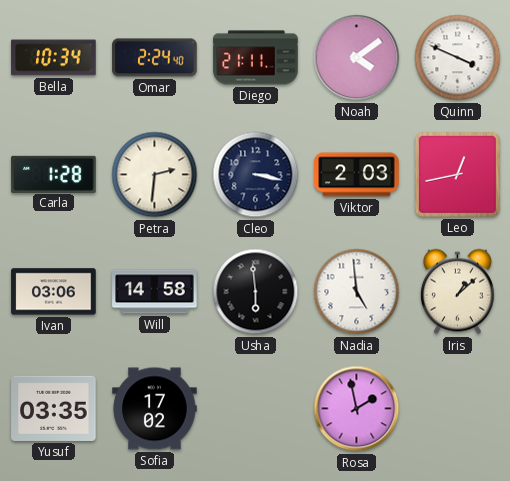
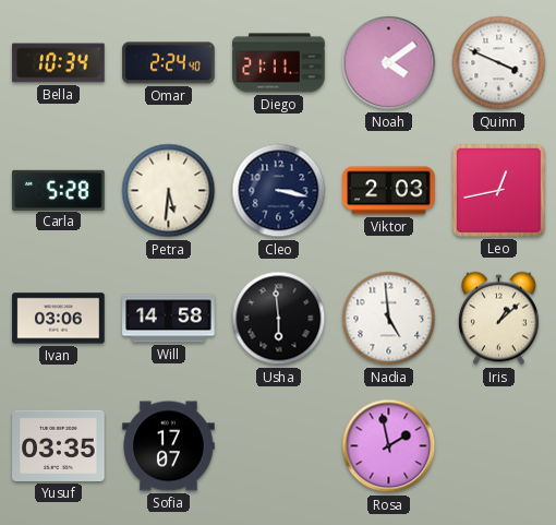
Carla: 1:28 -> 5:28 (59, 190)
Petra: 2:31 -> 5:31 (169, 191)
Sofia: 17:02 -> 17:07 (169, 446)
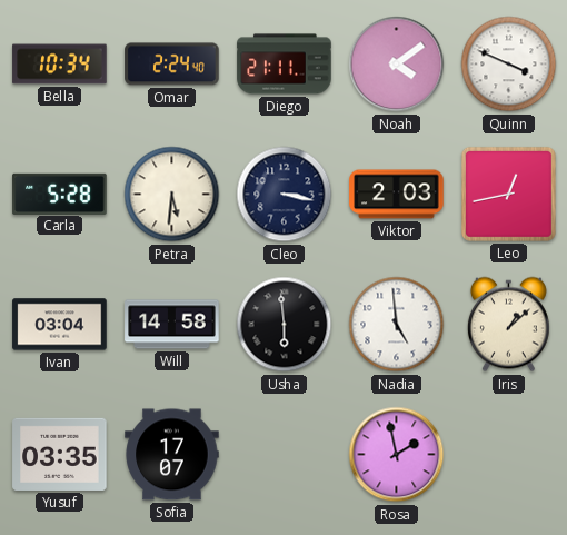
Ivan: 03:06 -> 03:04 (60, 325)
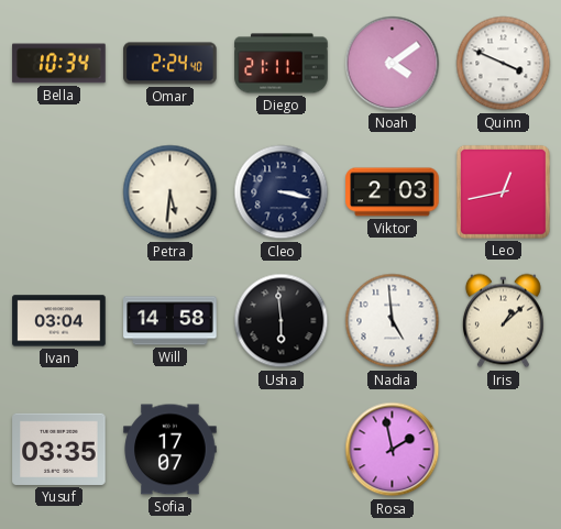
Carla: 5:28 -> none (60, 194)
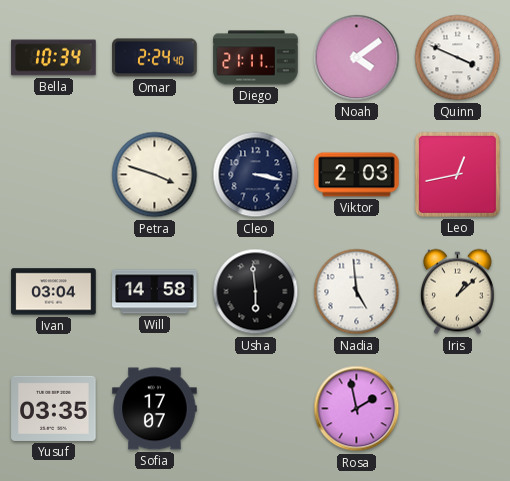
Petra: 5:31 -> 3:48 (155, 175)
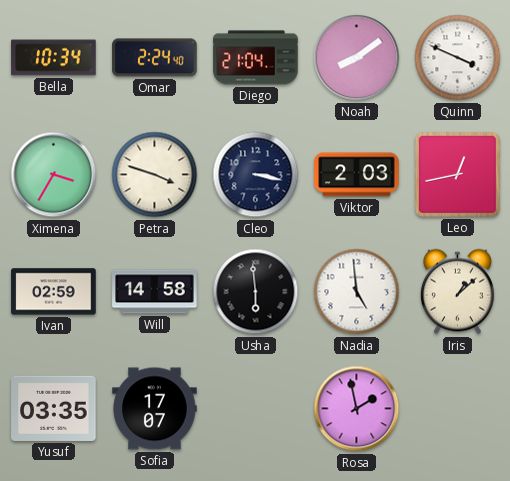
Diego: 21:11 -> 21:04 (256, 58)
Noah: 4:09 -> 8:09 (357, 58)
Ximena: none -> 3:35 (54, 175)
Ivan: 03:04 -> 02:59 (54, 292)
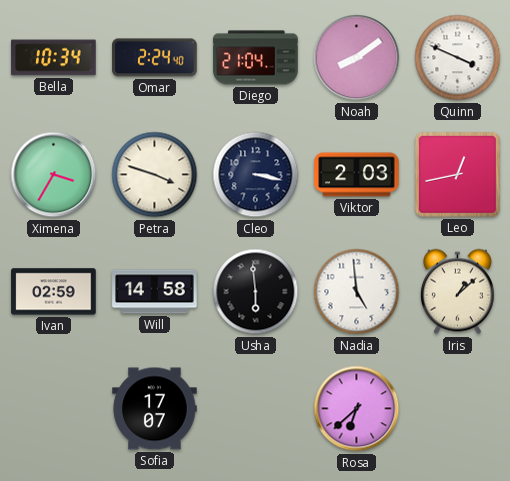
Yusuf: 03:35 -> none (54, 408)
Rosa: 1:58 -> 6:38 (357, 409)
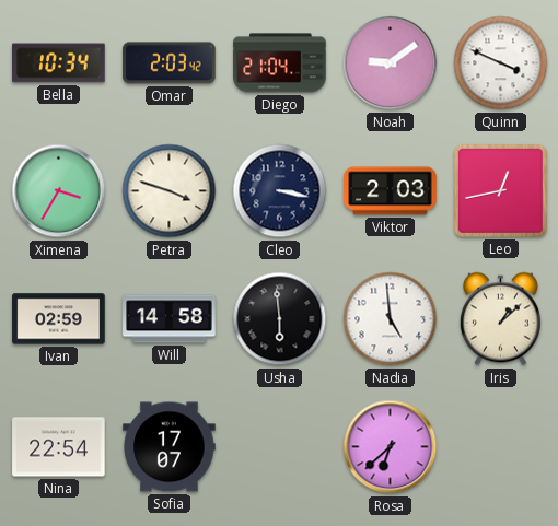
Omar: 2:24 -> 2:03 (170, 63)
Noah: 8:09 -> 9:09 (391, 63)
Nina: none -> 22:54 (59, 447)
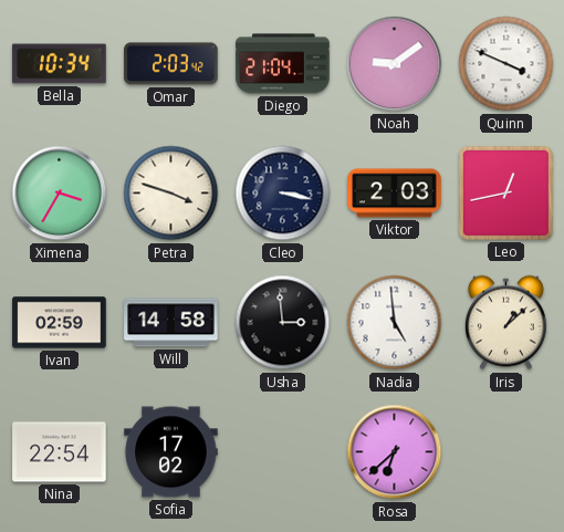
Usha: 5:59 -> 2:59 (283, 323)
Sofia: 17:07 -> 17:02 (171, 452)
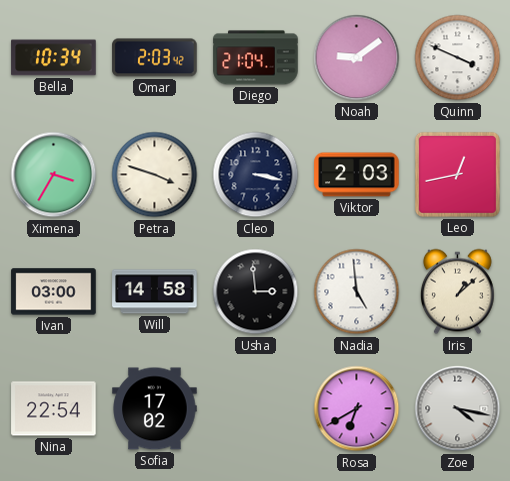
Ivan: 02:59 -> 03:00 (54, 292)
Rosa: 6:38 -> 6:40 (357, 409)
Zoe: none -> 4:17 (458, 409)
